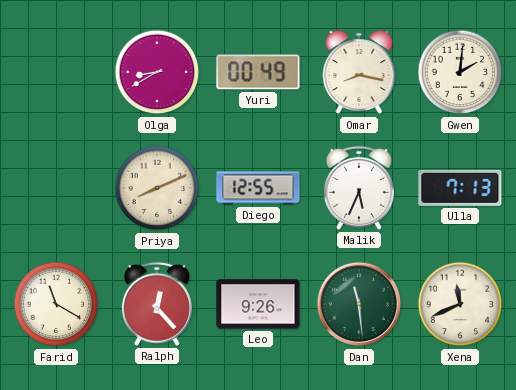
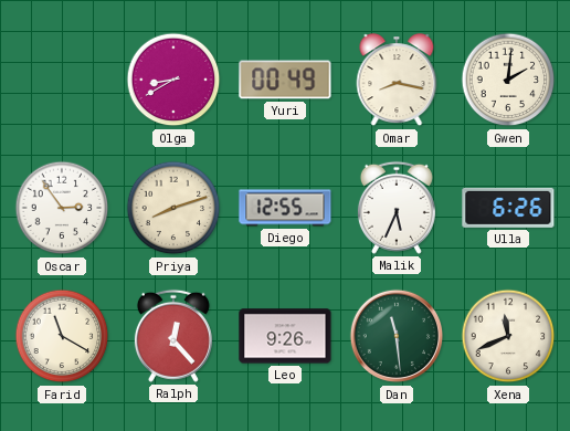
Oscar: none -> 2:54 (62, 208)
Priya: 8:11 -> 8:12 (173, 208)
Ulla: 7:13 -> 6:26 (508, 208)
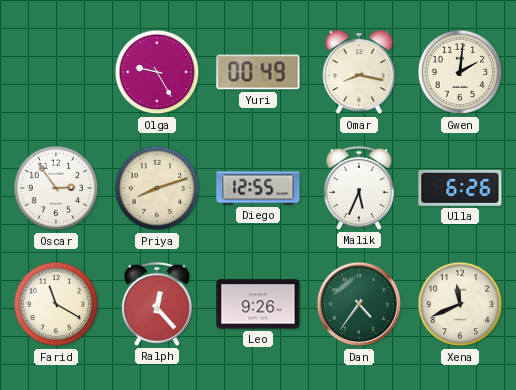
Olga: 8:40 -> 9:25 (157, 72)
Dan: 11:29 -> 4:36 (359, 304)
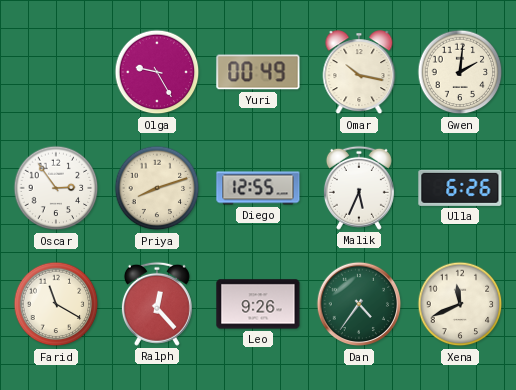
Omar: 8:17 -> 10:17 (359, 73)
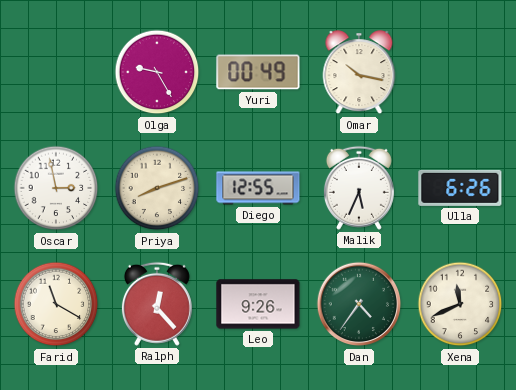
Gwen: 2:01 -> none (460, 72)
Oscar: 2:54 -> 2:58 (56, 188)
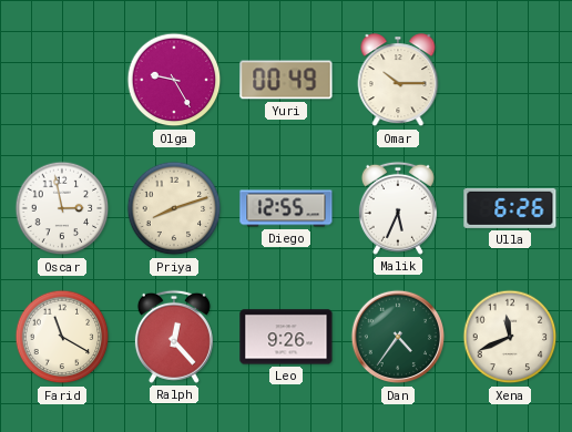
Omar: 10:17 -> 10:15 (398, 81)
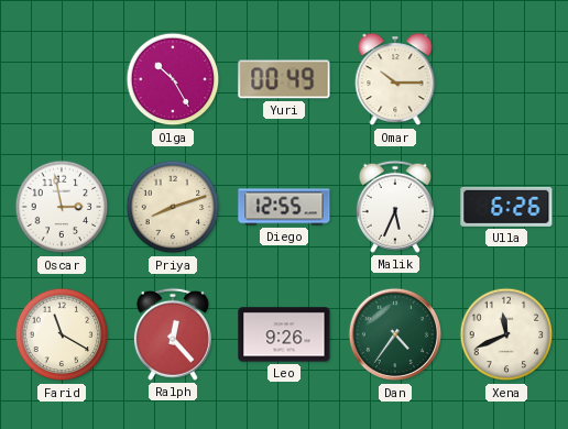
Olga: 9:25 -> 10:25 (173, 79)
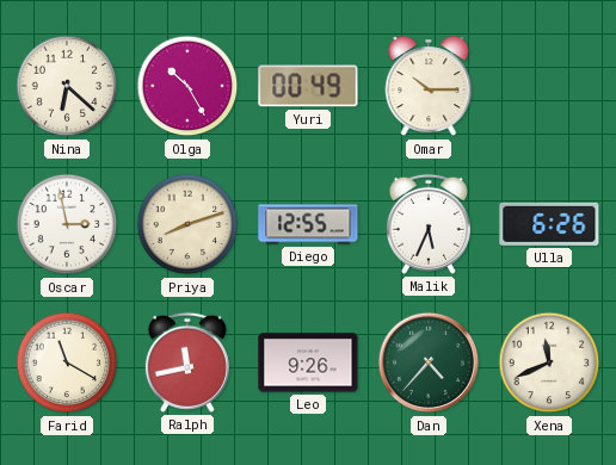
Nina: none -> 6:22 (67, 86)
Ralph: 12:23 -> 11:43 (187, 362)
Dan: 4:36 -> 4:37 (429, 362)
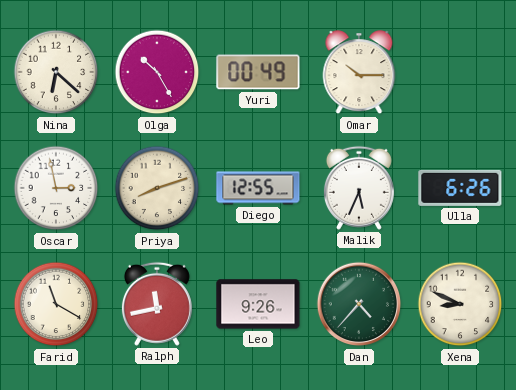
Xena: 11:41 -> 8:49 (460, 304)
